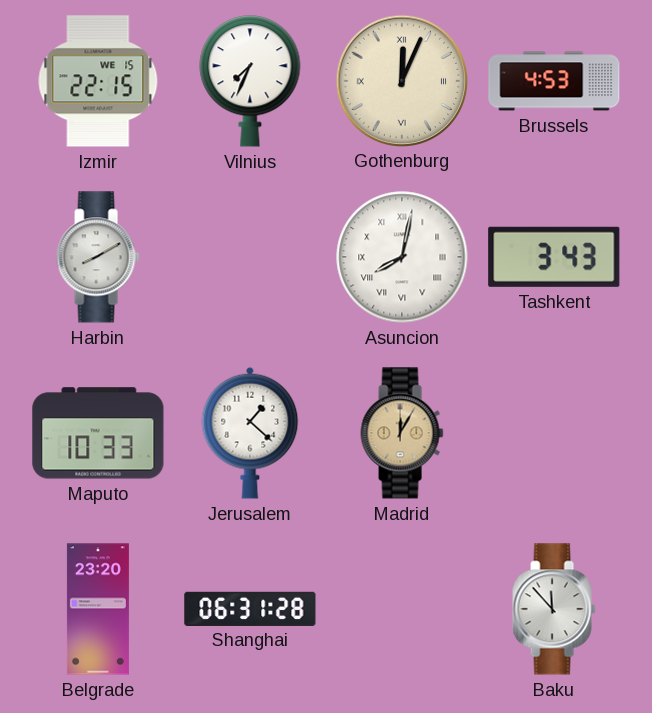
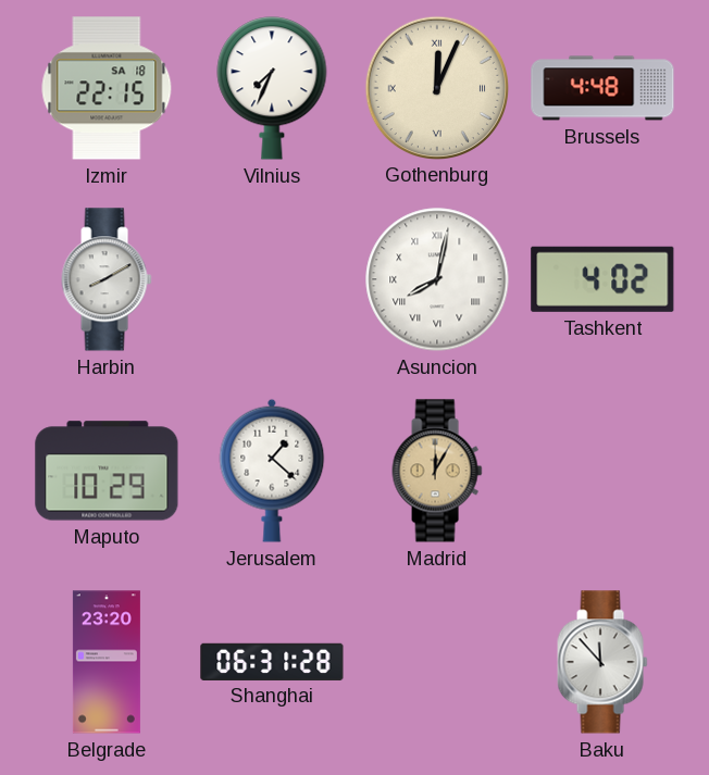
Izmir date: WE 15 -> SA 18 (107, 88)
Brussels: 4:53 -> 4:48 (602, 88)
Tashkent: 3:43 -> 4:02 (602, 279)
Maputo: 10:33 -> 10:29 (107, 471)
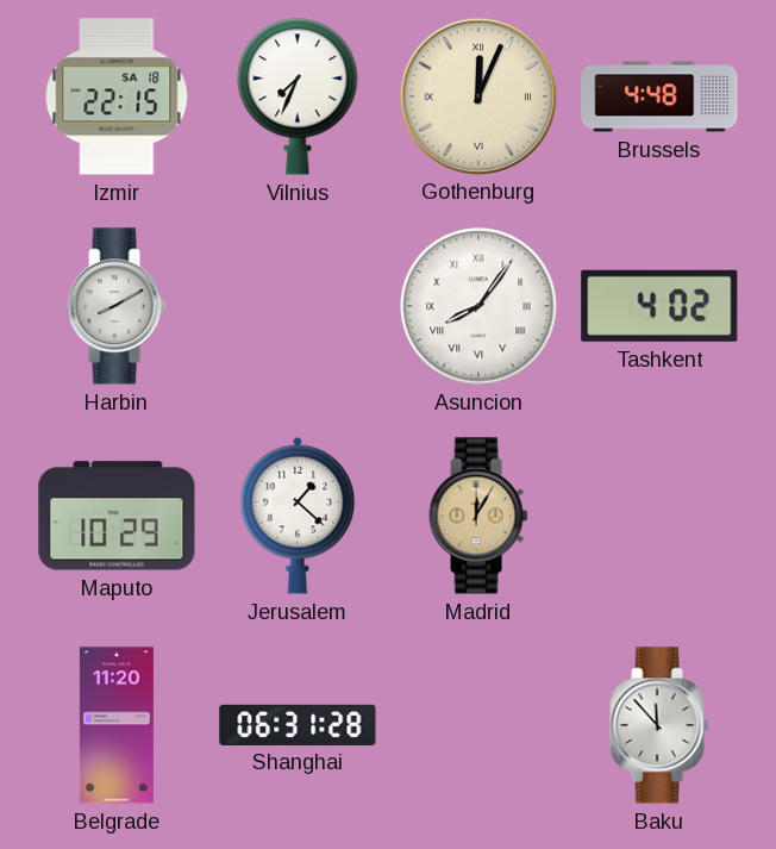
Asuncion: 8:02 -> 8:06 (478, 306)
Belgrade: 23:20 -> 11:20 (117, 725)
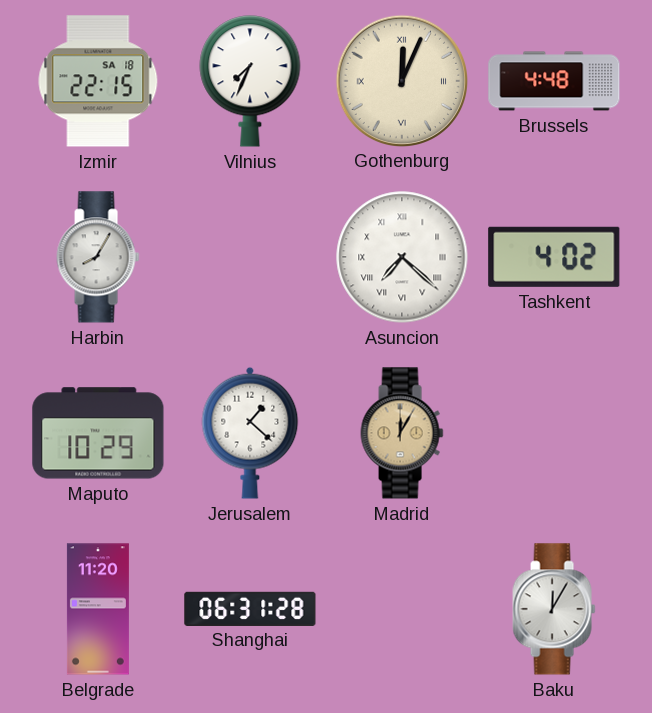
Harbin: 8:10 -> 8:05 (98, 257)
Asuncion: 8:06 -> 7:22 (402, 257)
Baku: 11:53 -> 12:05 (554, 609)
